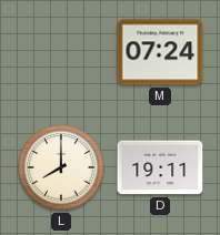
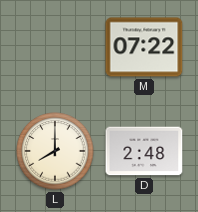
M: 07:24 -> 07:22 (144, 47)
D: 19:11 -> 2:48 (144, 151)
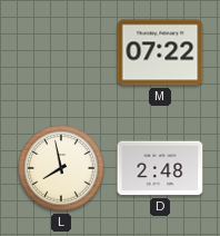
L: 8:00 -> 7:58 (61, 168)
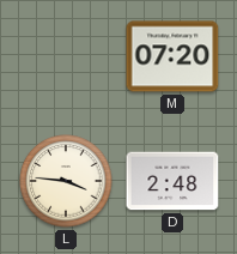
M: 07:22 -> 07:20 (172, 56)
L: 7:58 -> 3:46 (66, 181)
